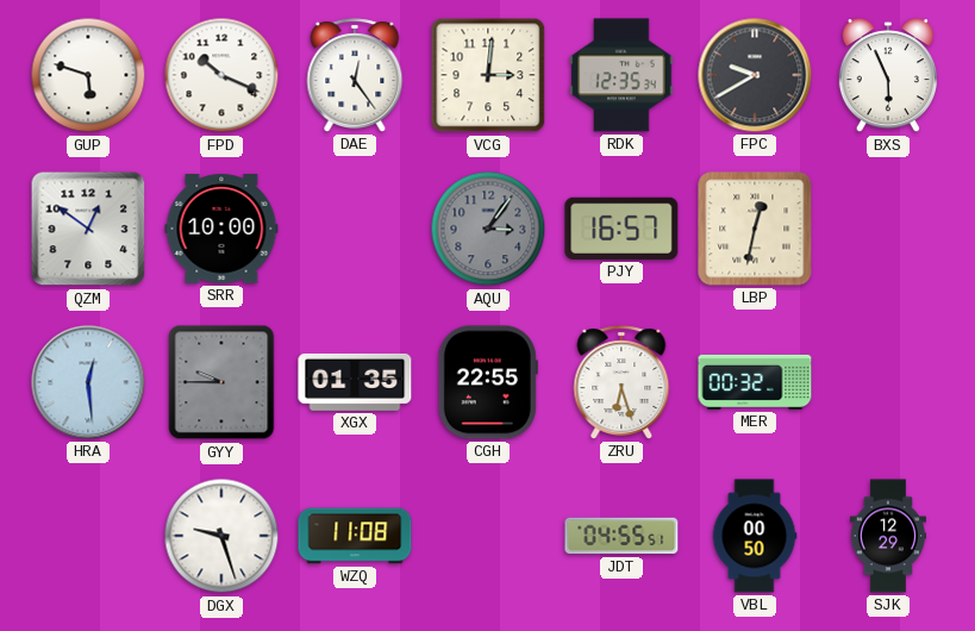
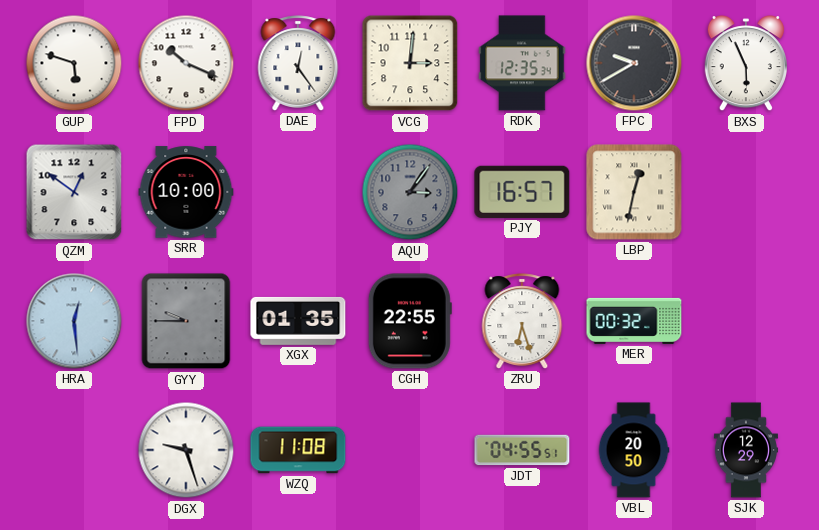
VBL: 00:50 -> 20:50 (634, 450)
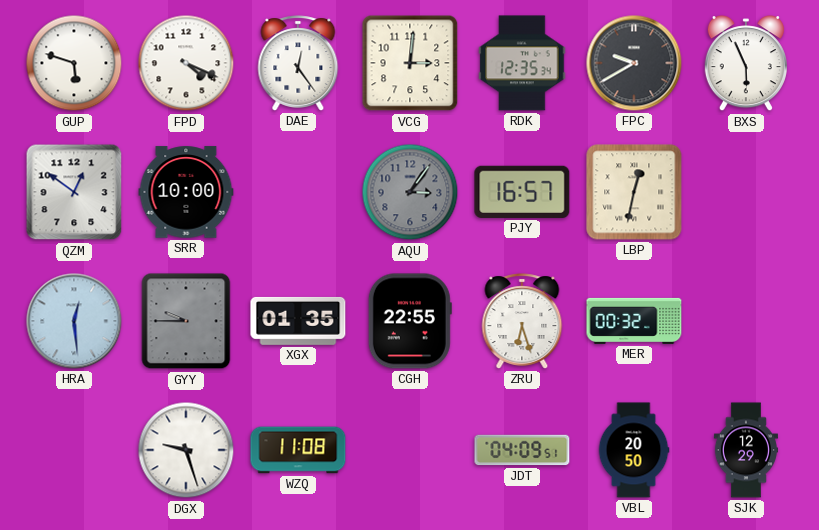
FPD: 10:19 -> 4:19 (186, 63)
JDT: 04:55 -> 04:09 (522, 450)
